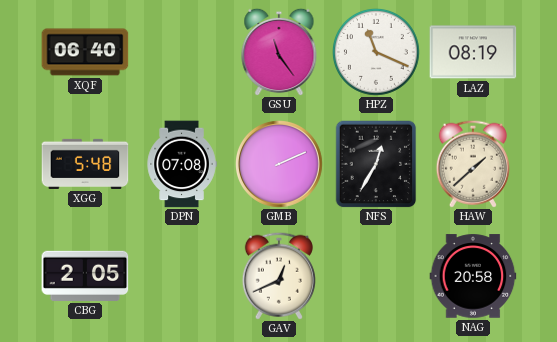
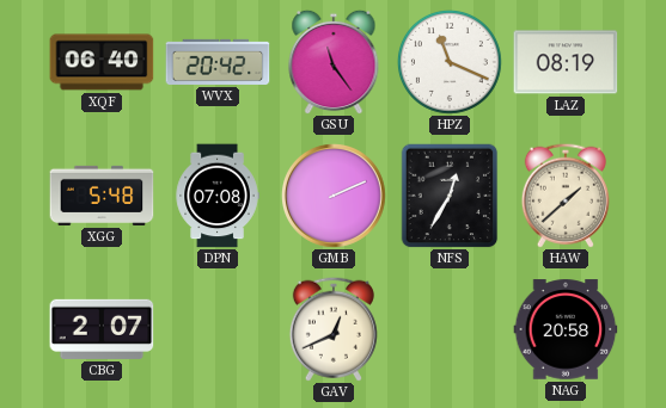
WVX: none -> 20:42 (218, 62)
CBG: 2:05 -> 2:07 (102, 329)
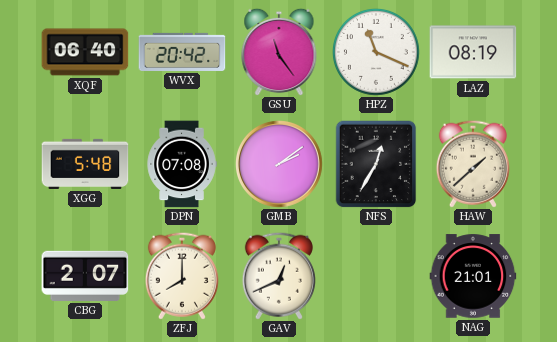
GMB: 2:11 -> 2:09 (280, 165)
ZFJ: none -> 8:00 (182, 276)
NAG: 20:58 -> 21:01 (473, 276)
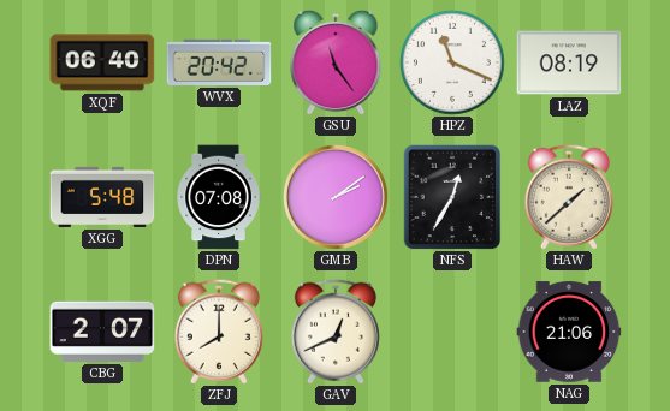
NAG: 21:01 -> 21:06 (569, 332)
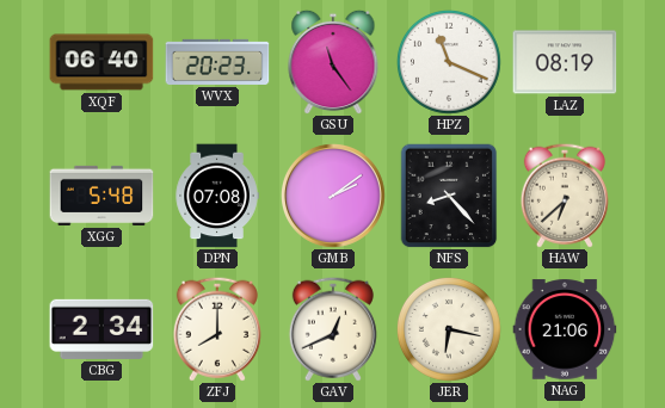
WVX: 20:42 -> 20:23 (217, 62)
NFS: 12:35 -> 8:23 (449, 196)
HAW: 1:38 -> 6:38 (565, 196)
CBG: 2:07 -> 2:34 (101, 329)
JER: none -> 6:17 (449, 329)
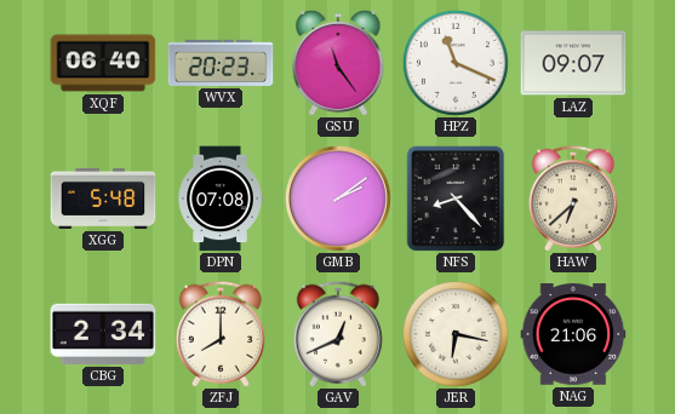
LAZ: 08:19 -> 09:07 (573, 63)
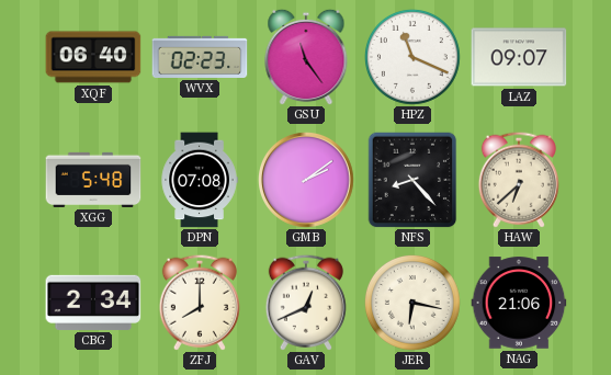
WVX: 20:23 -> 02:23 (200, 57)
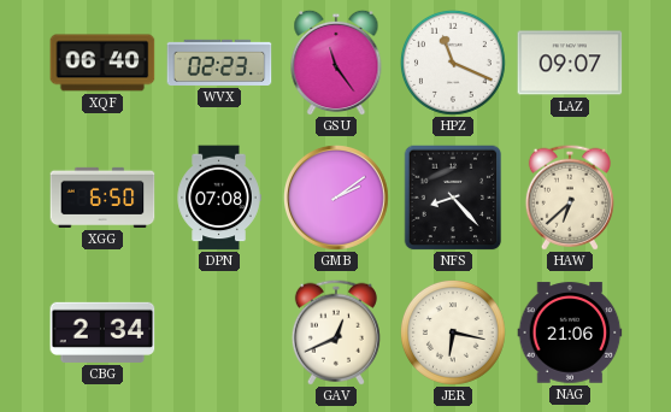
XGG: 5:48 -> 6:50 (102, 198)
ZFJ: 8:00 -> none (200, 303)
